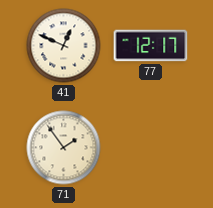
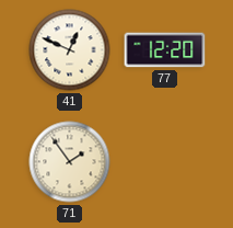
77: 12:17 -> 12:20 (165, 50)
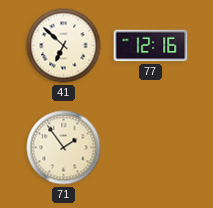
41: 12:49 -> 6:52 (64, 46)
77: 12:20 -> 12:16 (151, 46)
